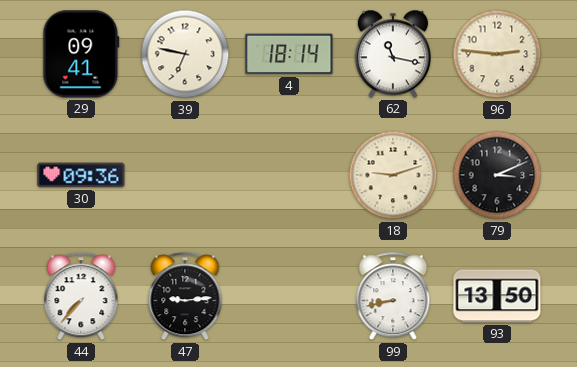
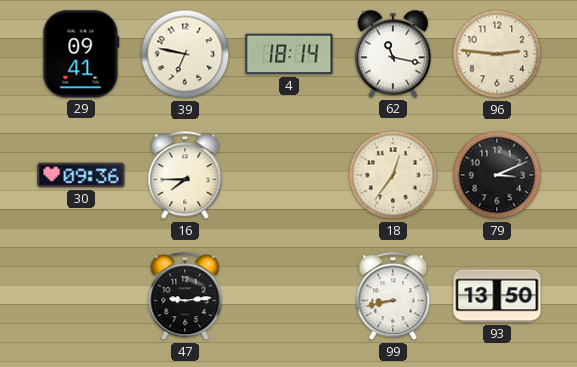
16: none -> 7:45 (185, 176)
18: 9:12 -> 12:36 (393, 175)
44: 7:37 -> none (81, 297)
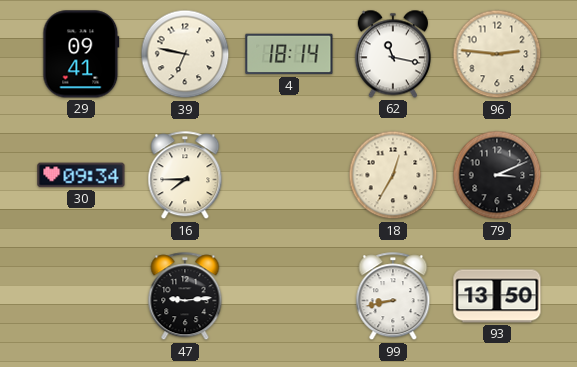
30: 09:36 -> 09:34 (81, 175)
18: 12:36 -> 12:35 (393, 175)
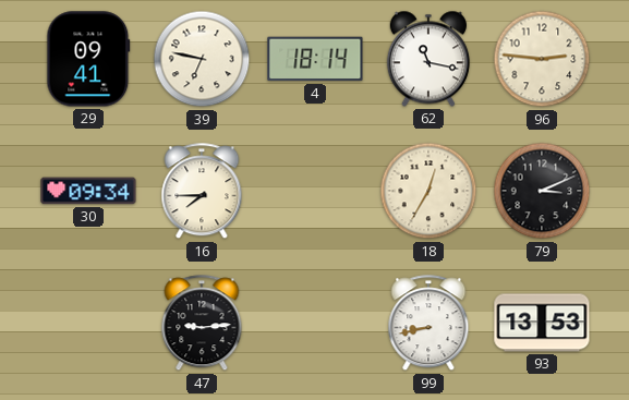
93: 13:50 -> 13:53 (542, 323)
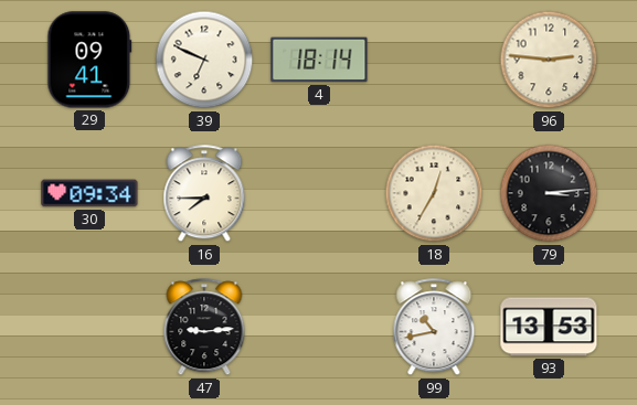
39: 6:47 -> 6:49 (204, 60)
62: 11:17 -> none (428, 59)
79: 3:11 -> 3:14 (549, 193)
99: 8:43 -> 10:43 (434, 328)
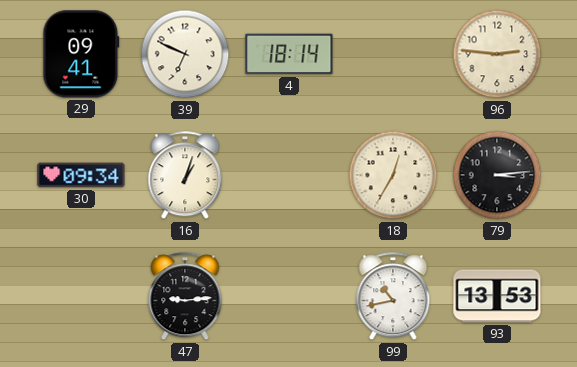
16: 7:45 -> 1:03 (185, 176)
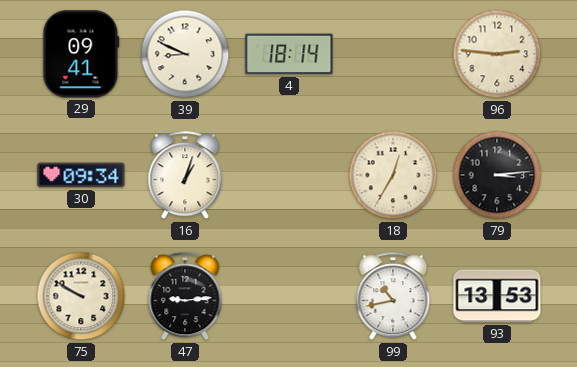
39: 6:49 -> 8:49 (185, 54)
75: none -> 9:50 (81, 296)
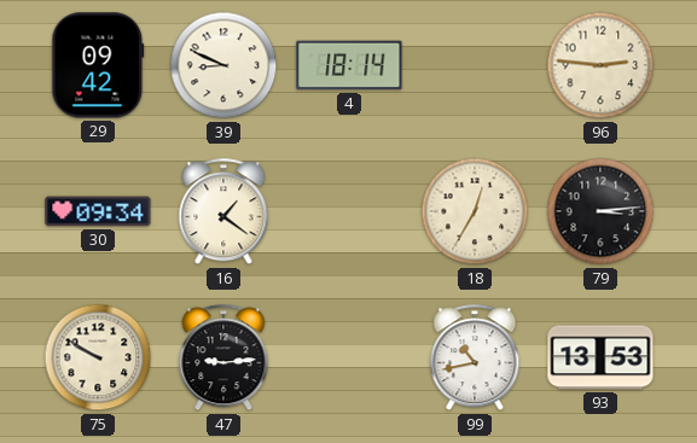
29: 09:41 -> 09:42 (98, 65)
16: 1:03 -> 1:21 (223, 212)
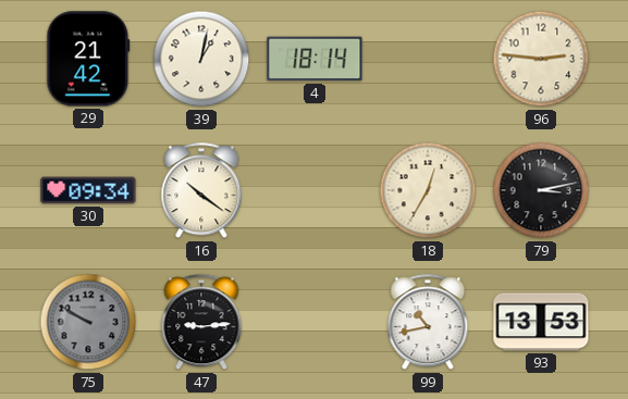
29: 09:42 -> 21:42 (88, 59)
39: 8:49 -> 1:02 (201, 59)
16: 1:21 -> 10:21 (201, 191)
79: 3:14 -> 3:13 (541, 190)
75 dial: cream -> grey (88, 322)
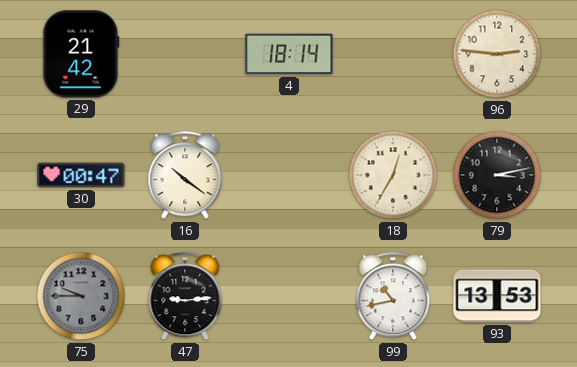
39: 1:02 -> none (201, 59)
30: 09:34 -> 00:47 (81, 175)
75: 9:50 -> 9:45 (81, 296)
